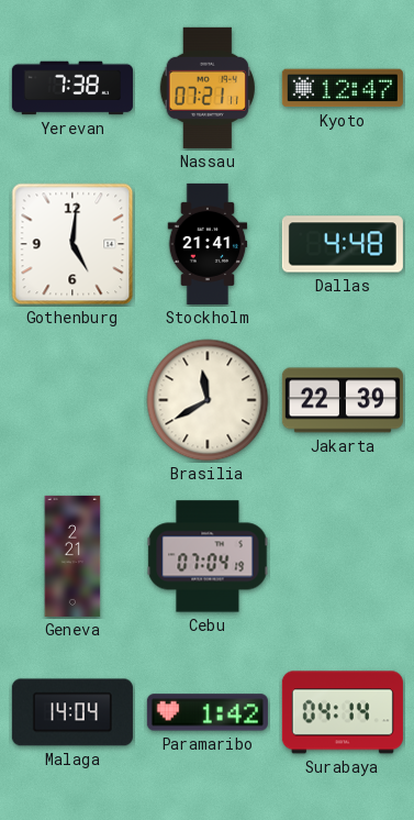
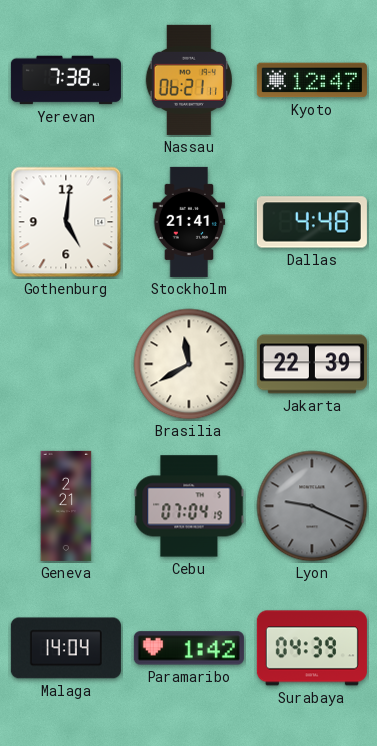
Nassau: 07:21 -> 06:21 (189, 80)
Lyon: none -> 9:19 (312, 506)
Surabaya: 04:14 -> 04:39 (312, 648)
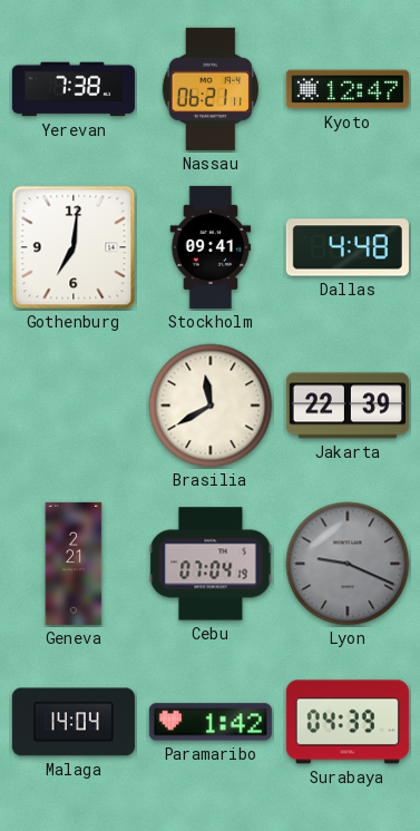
Gothenburg: 5:01 -> 7:01 (74, 247)
Stockholm: 21:41 -> 09:41 (211, 247)
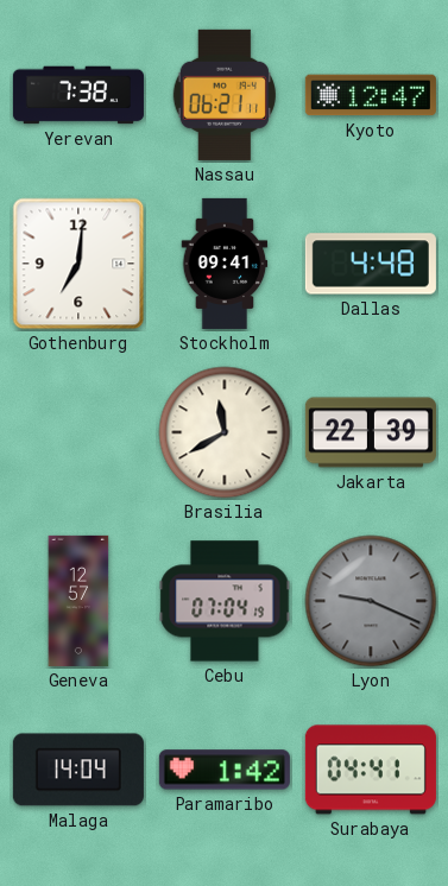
Geneva: 2:21 -> 12:57 (78, 601)
Surabaya: 04:39 -> 04:41 (371, 770)
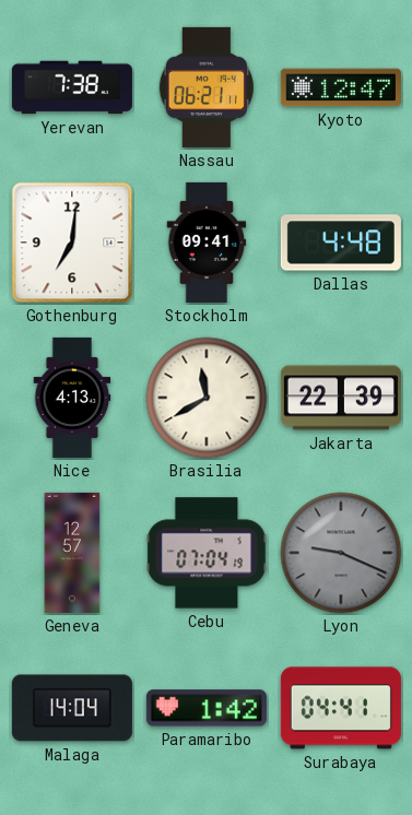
Nice: none -> 4:13 (72, 398)
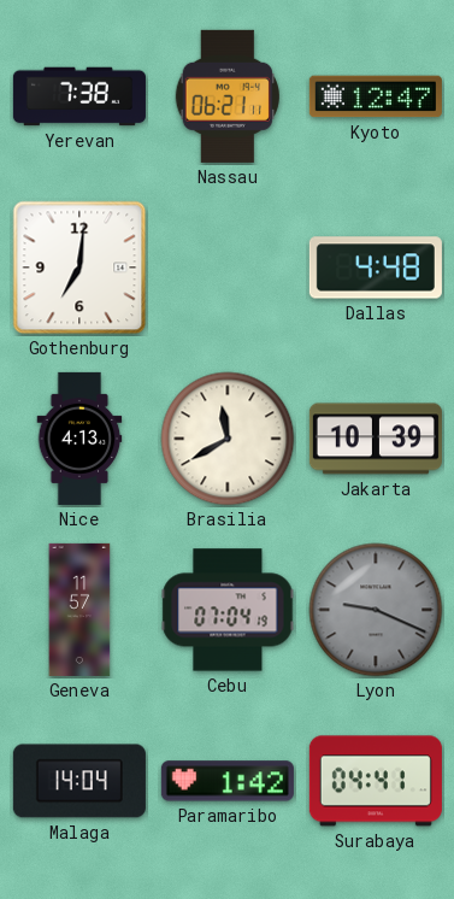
Stockholm: 09:41 -> none (207, 243)
Jakarta: 22:39 -> 10:39 (376, 439)
Geneva: 12:57 -> 11:57 (79, 610)
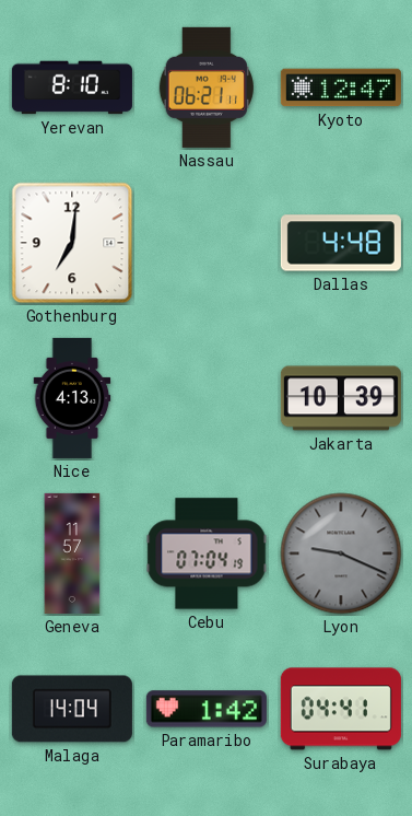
Yerevan: 7:38 -> 8:10 (72, 88)
Brasilia: 11:40 -> none (228, 439)
